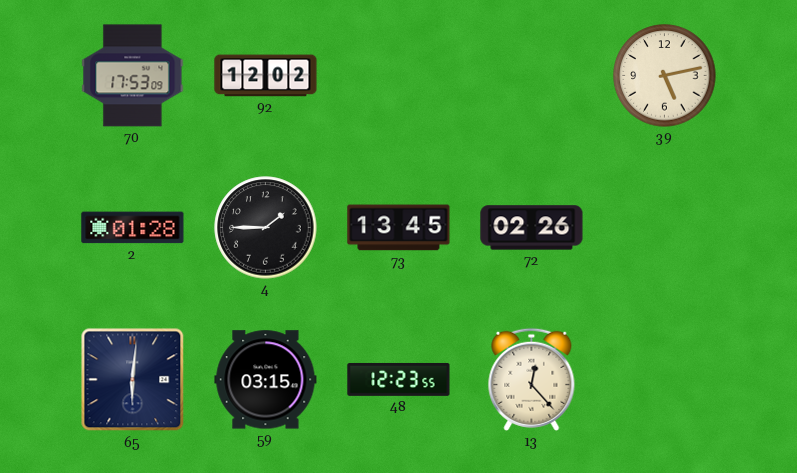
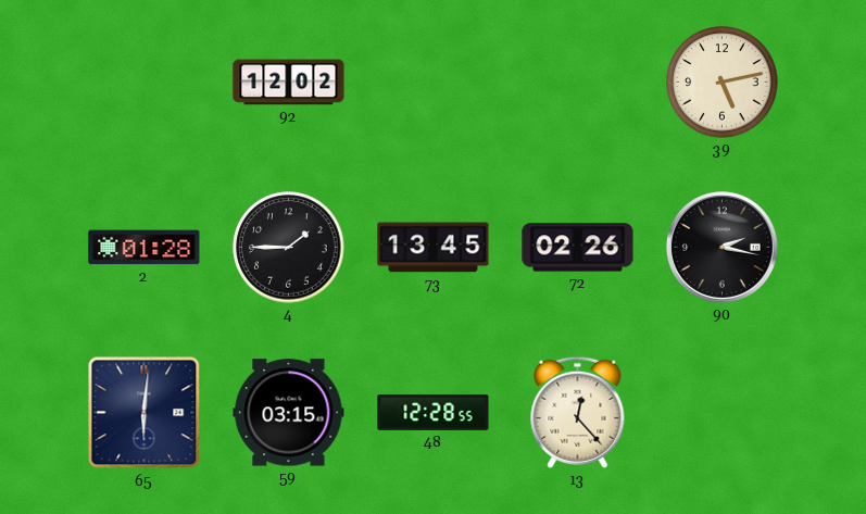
70: 17:53 -> none (133, 76)
90: none -> 2:17 (721, 247)
48: 12:23 -> 12:28 (434, 413)
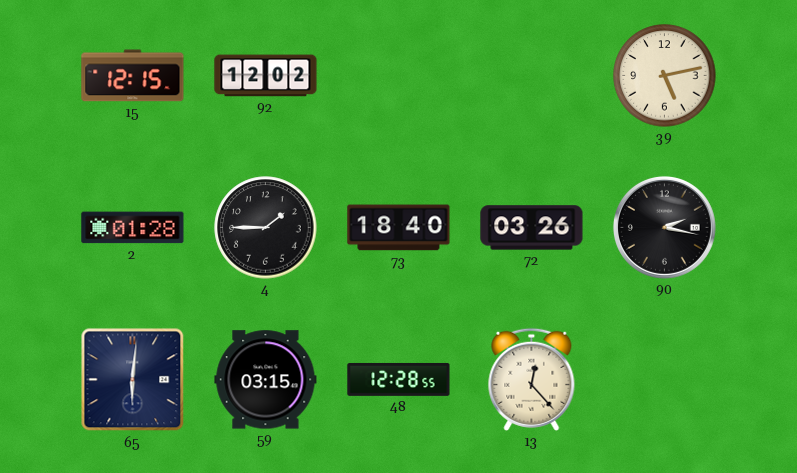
15: none -> 12:15 (133, 76)
73: 13:45 -> 18:40 (399, 228)
72: 02:26 -> 03:26 (532, 228)
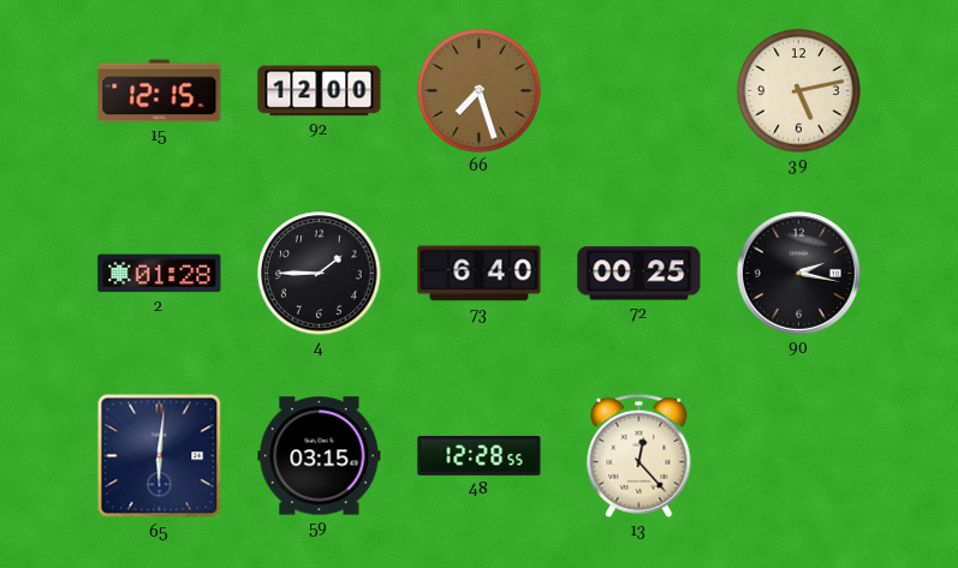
92: 12:02 -> 12:00 (320, 91)
66: none -> 7:27 (480, 91)
73: 18:40 -> 6:40 (480, 274)
72: 03:26 -> 00:25 (639, 274)
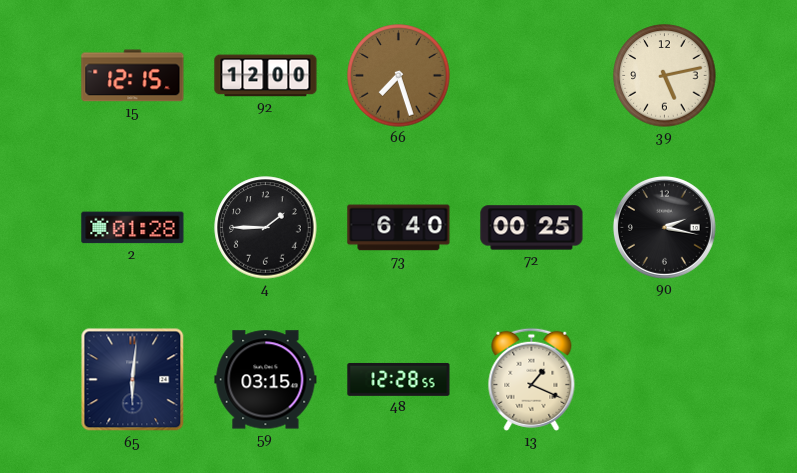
13: 12:23 -> 1:19 (532, 379)
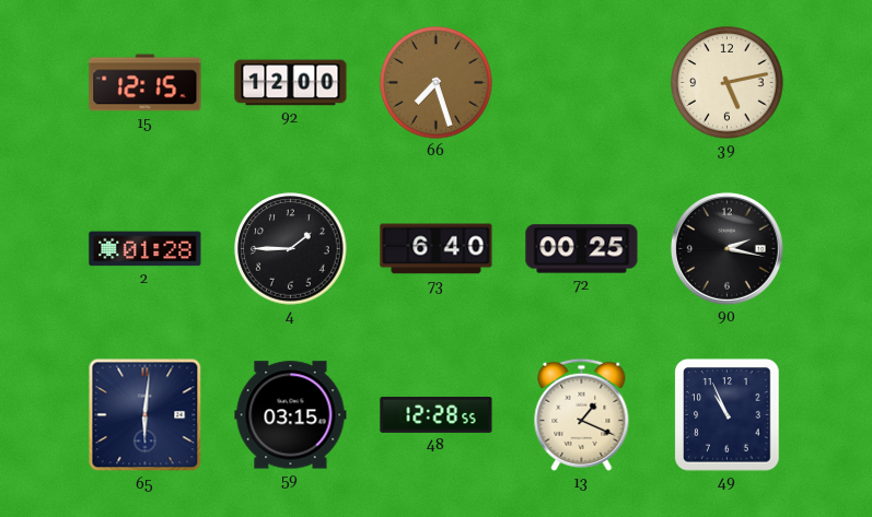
49: none -> 10:56 (728, 415)
